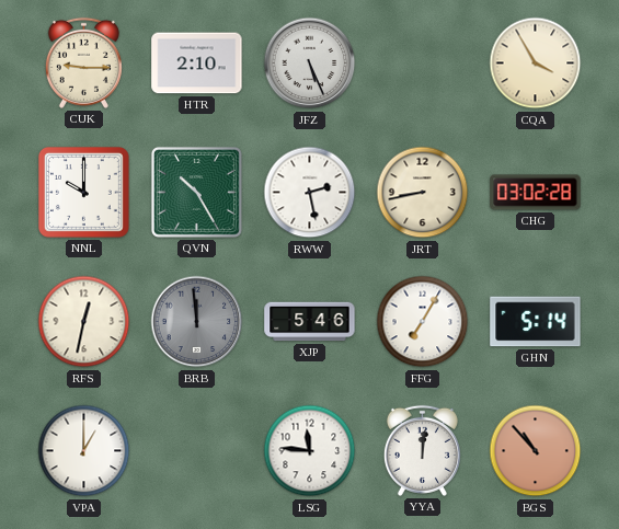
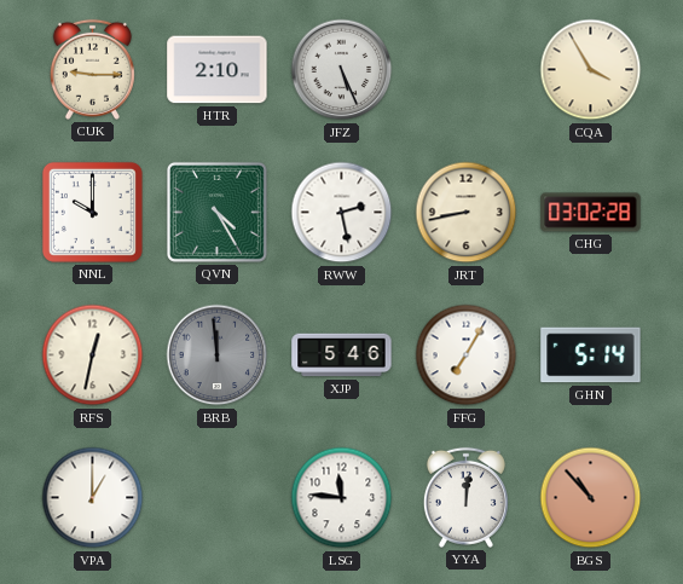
QVN: 10:25 -> 4:25 (216, 212)
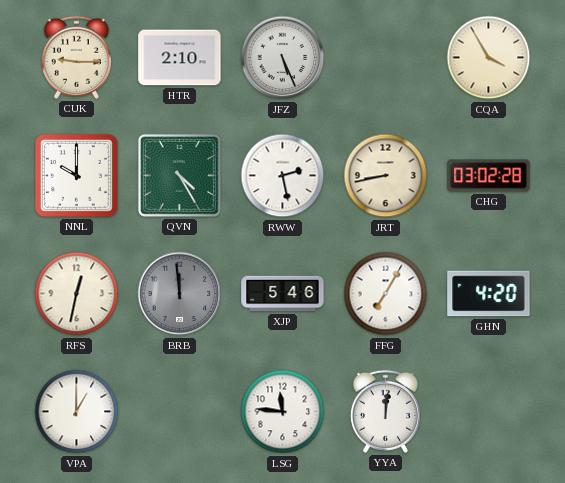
GHN: 5:14 -> 4:20 (489, 294)
BGS: 10:53 -> none (591, 498)
